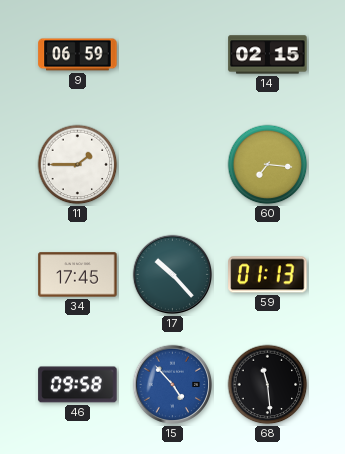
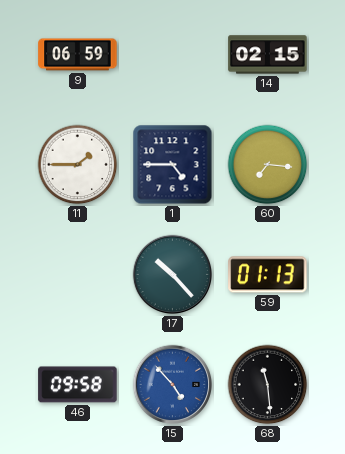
1: none -> 4:45 (173, 165)
34: 17:45 -> none (78, 275)
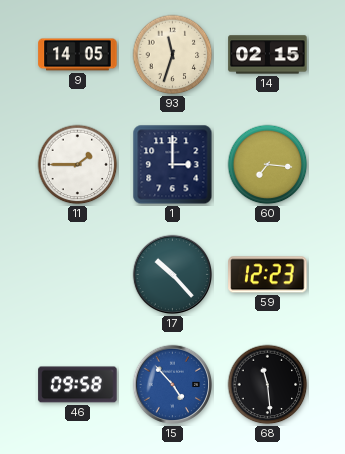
9: 06:59 -> 14:05 (78, 55)
93: none -> 11:33 (173, 55)
1: 4:45 -> 3:00 (173, 165)
59: 01:13 -> 12:23 (268, 275)
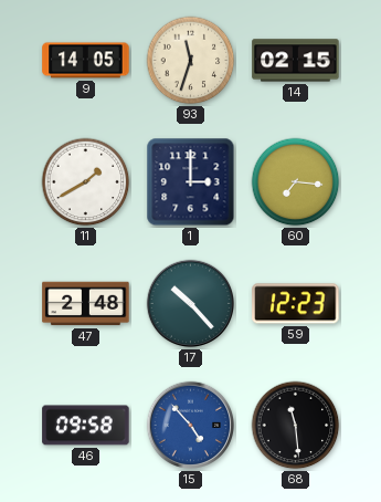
11: 1:45 -> 1:40 (86, 182)
47: none -> 2:48 (86, 304)
